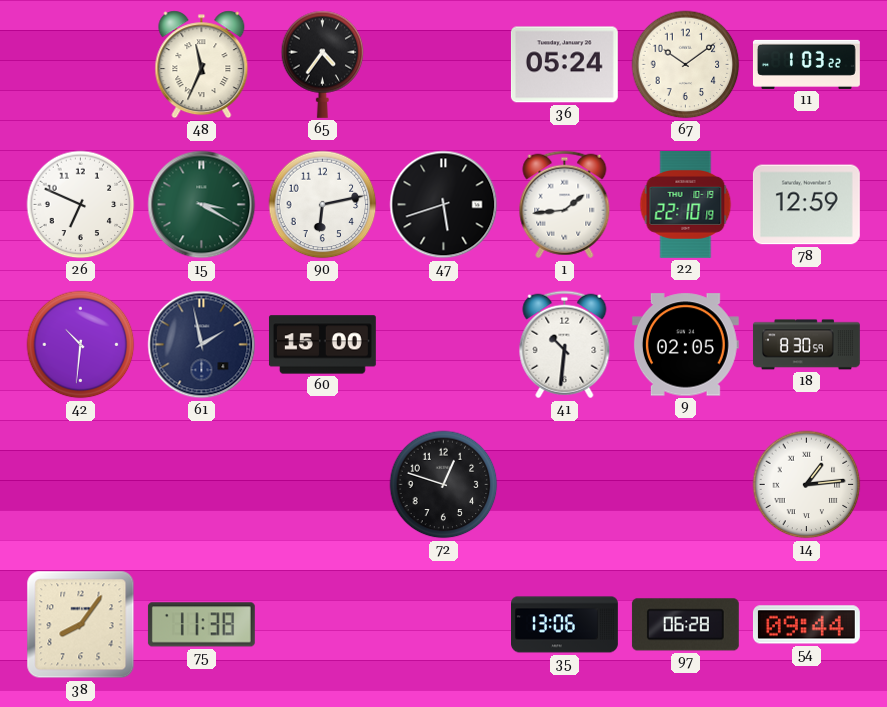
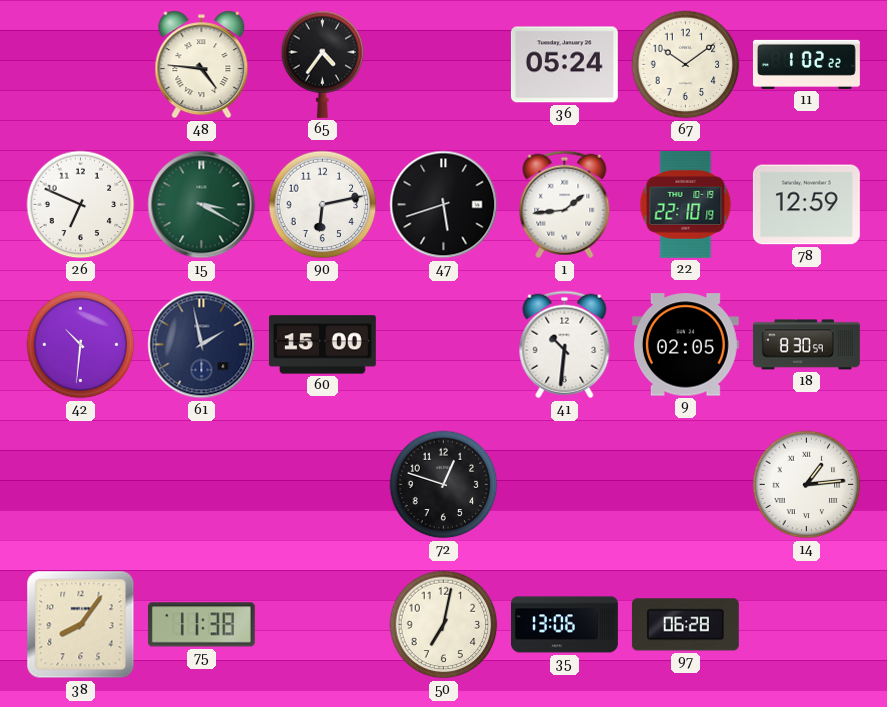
48: 11:34 -> 4:46 (202, 65)
11: 1:03 -> 1:02 (807, 64)
50: none -> 7:02 (444, 625)
54: 09:44 -> none (806, 625)
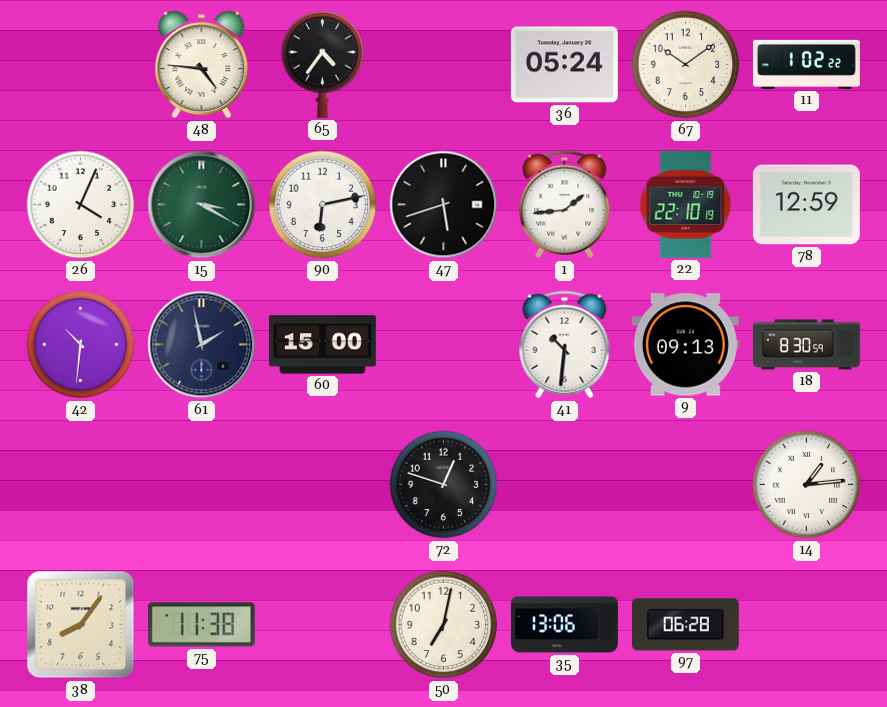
26: 6:49 -> 4:04 (81, 205)
9: 02:05 -> 09:13 (685, 345)
